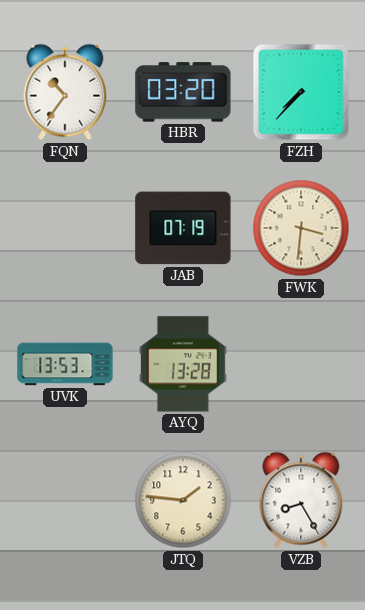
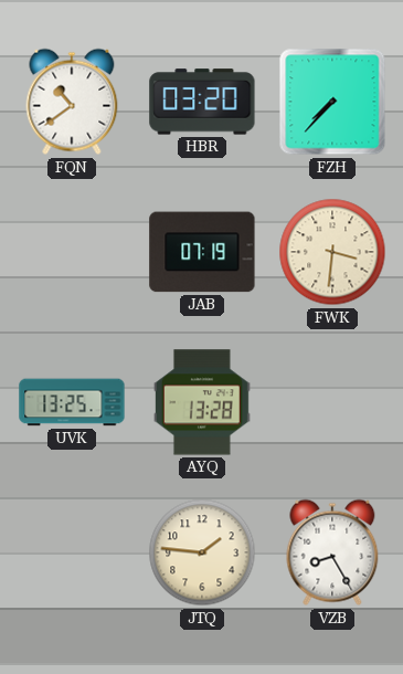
FQN: 10:36 -> 10:39 (72, 102)
UVK: 13:53 -> 13:25 (72, 402)
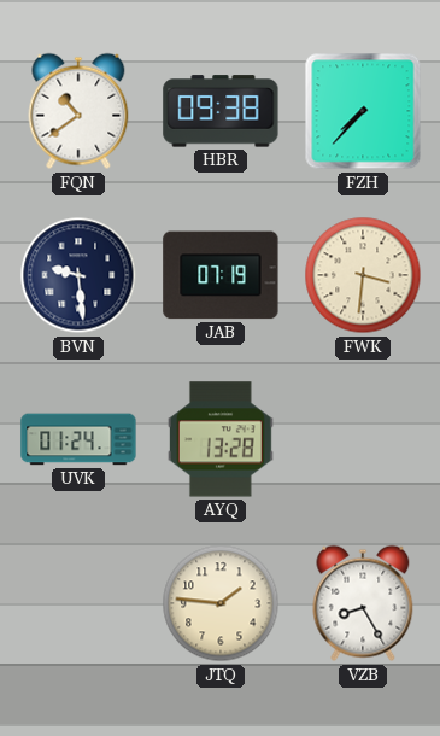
HBR: 03:20 -> 09:38 (221, 111)
BVN: none -> 9:29 (78, 275)
UVK: 13:25 -> 01:24 (78, 439)
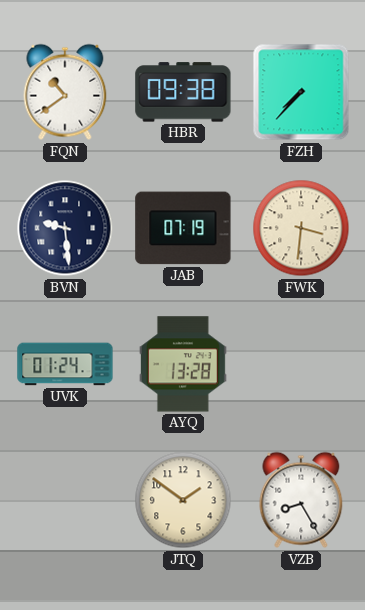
JTQ: 1:46 -> 1:51 (183, 500)
